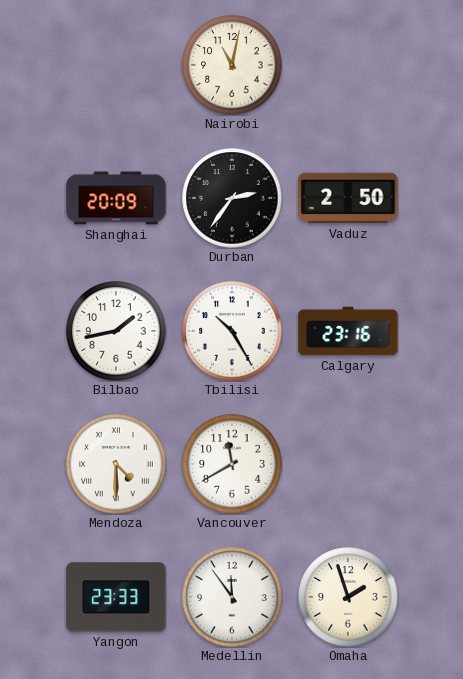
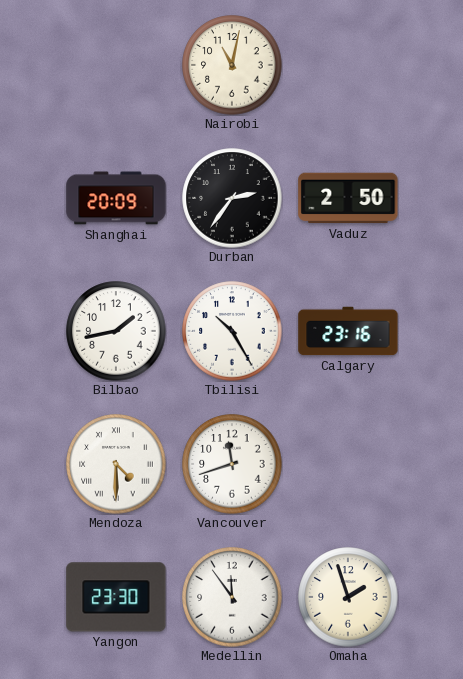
Vancouver: 11:40 -> 11:42 (232, 464)
Yangon: 23:33 -> 23:30 (116, 597)
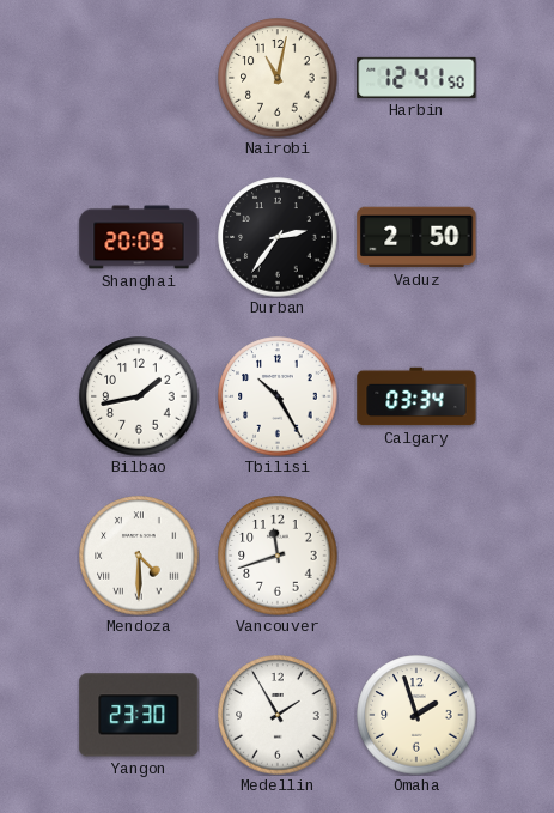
Harbin: none -> 12:41 (416, 78)
Calgary: 23:16 -> 03:34 (416, 396)
Medellin: 11:54 -> 1:55 (278, 715)
